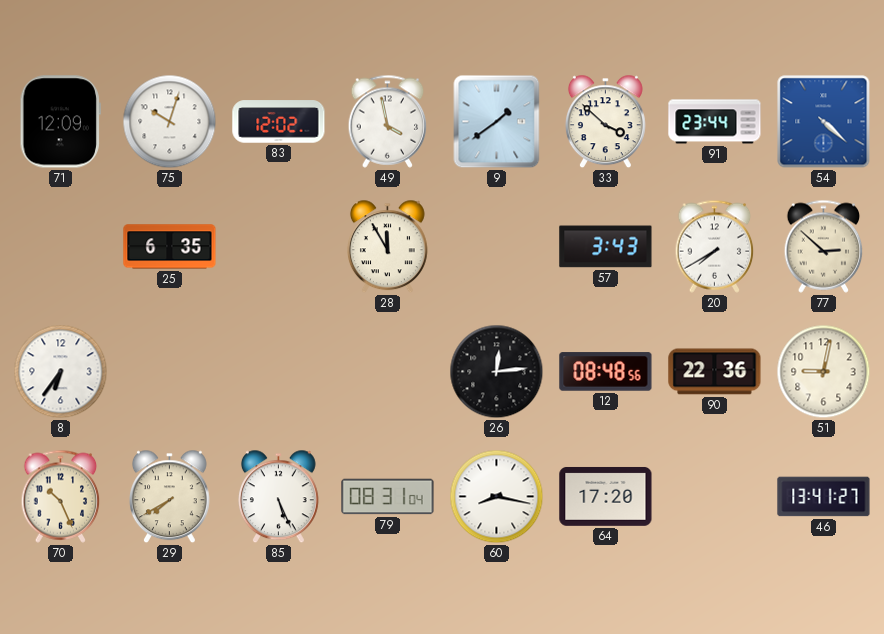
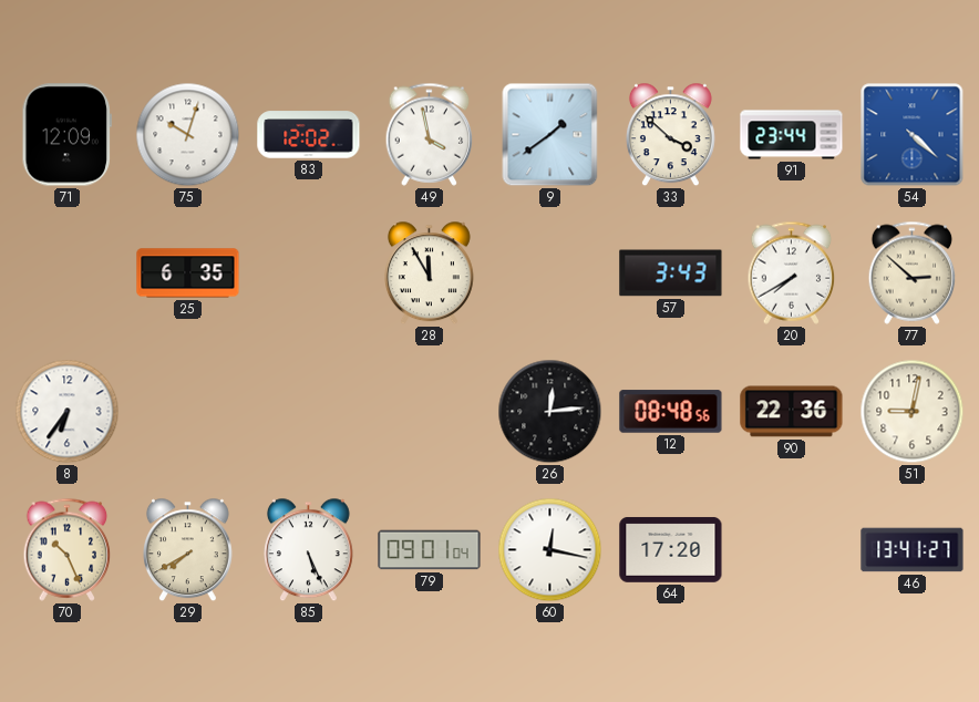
79: 08:31 -> 09:01 (430, 550)
60: 8:17 -> 12:17 (550, 550)
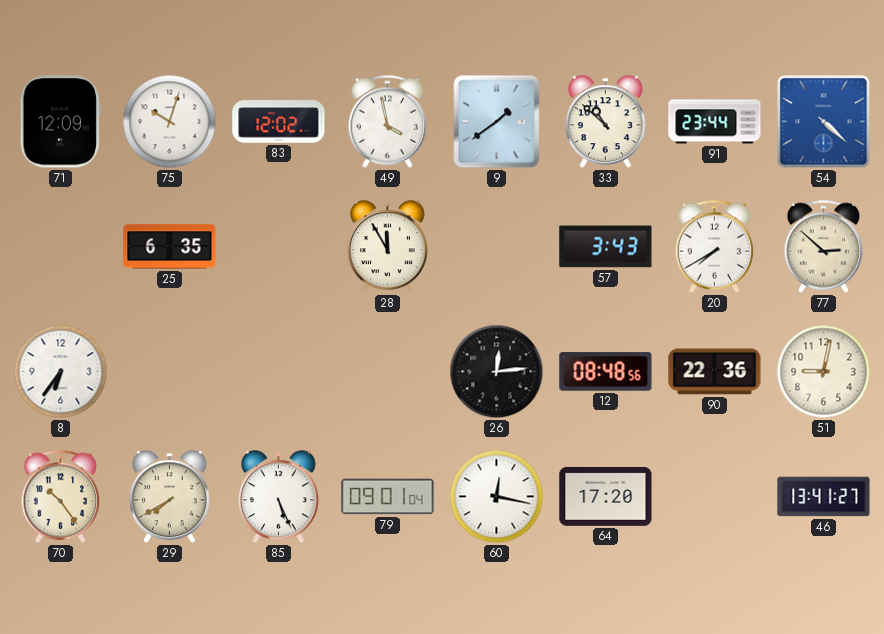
33: 3:52 -> 10:52 (605, 122)
70: 10:26 -> 10:24 (61, 496)
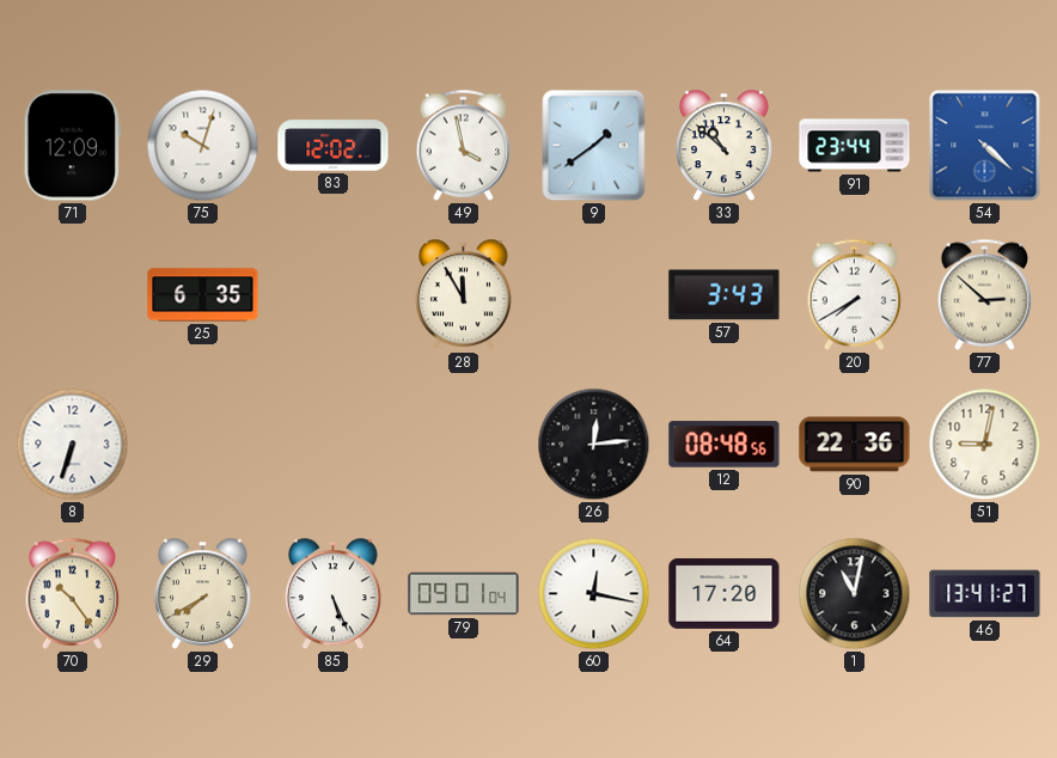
8: 6:36 -> 6:33 (73, 445)
1: none -> 11:02 (855, 594)
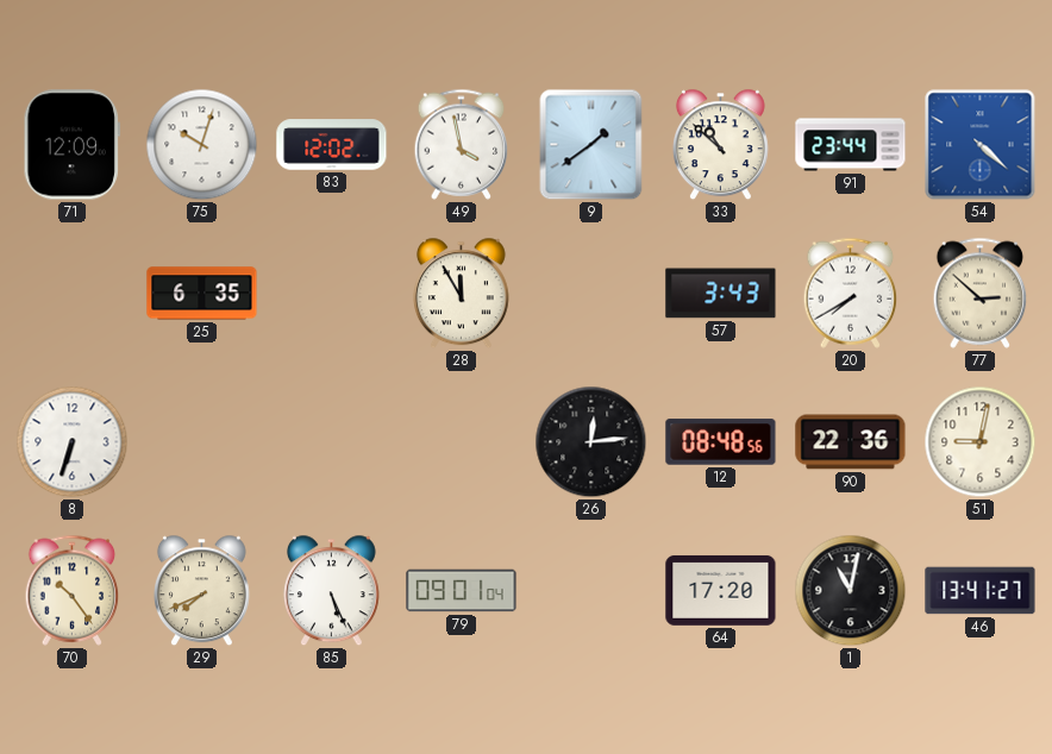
29: 7:40 -> 7:41 (201, 591)
60: 12:17 -> none (594, 594)
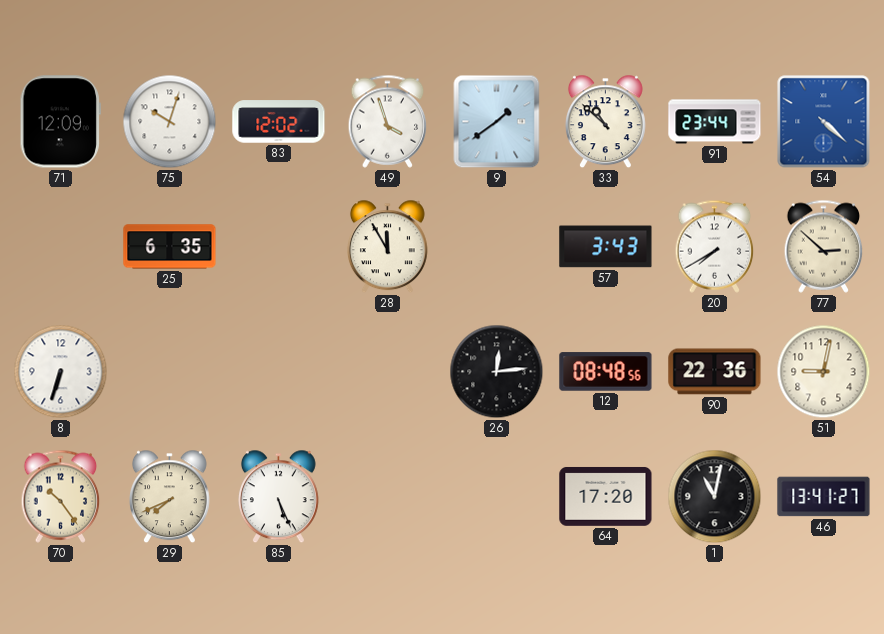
49: 3:58 -> 3:57 (388, 121)
79: 09:01 -> none (462, 591)
